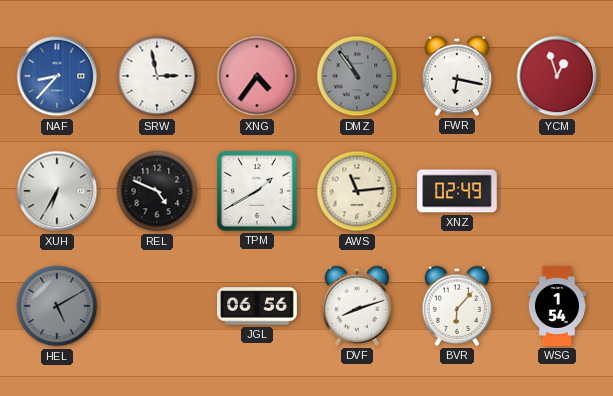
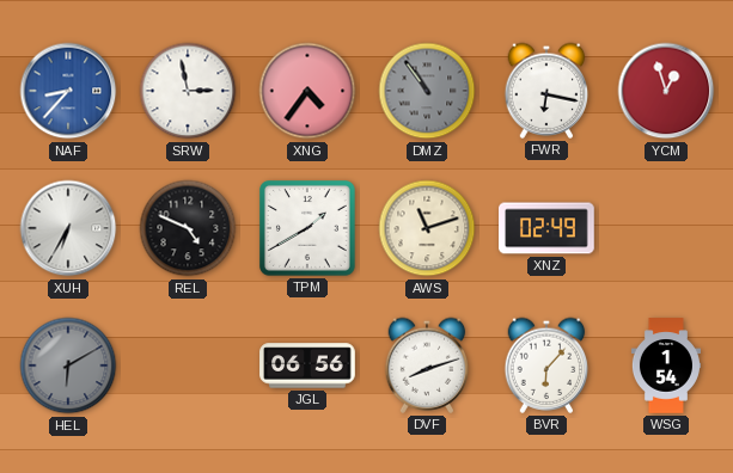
AWS: 11:14 -> 11:12 (427, 228)
HEL: 5:10 -> 6:10 (68, 365)
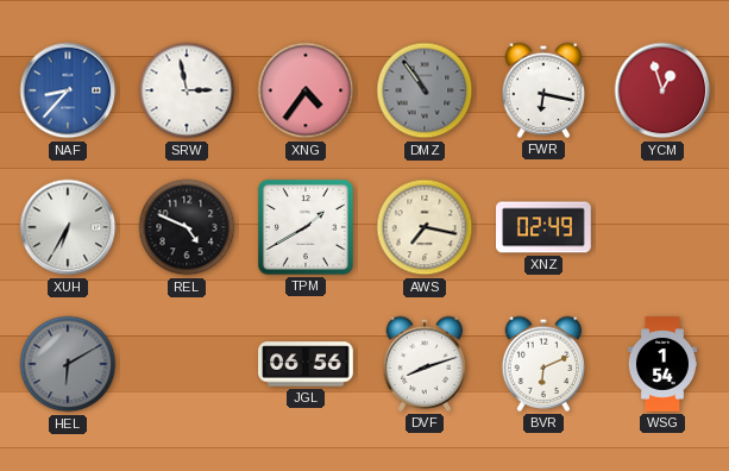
AWS: 11:12 -> 7:17 (425, 227)
BVR: 6:07 -> 6:11 (543, 364)
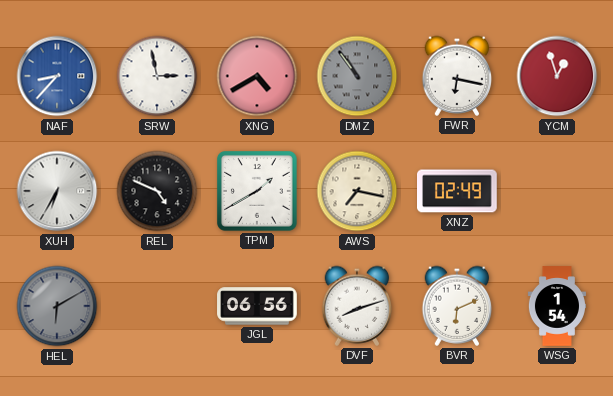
XNG: 4:36 -> 4:40 (257, 76)
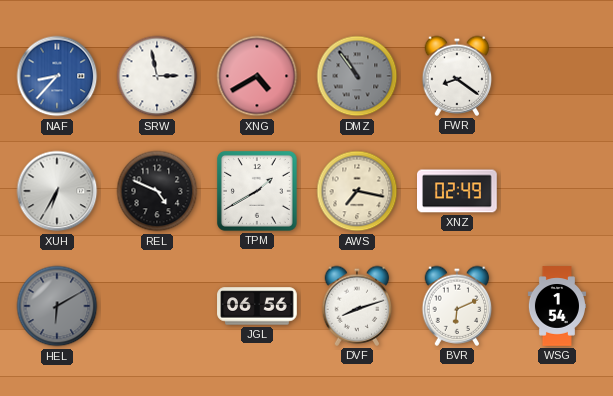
FWR: 6:17 -> 8:21 (457, 76)
YCM: 12:57 -> none (557, 76)
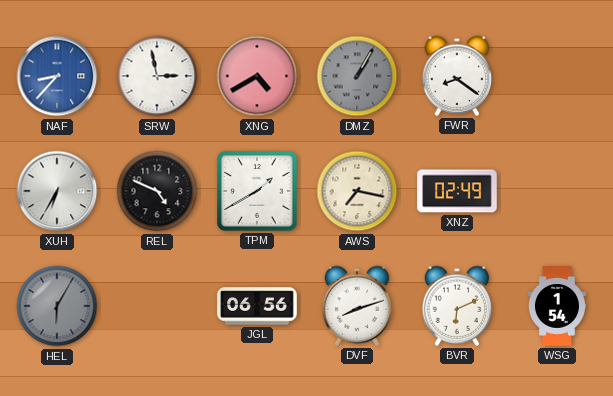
DMZ: 10:54 -> 1:05 (357, 76)
HEL: 6:10 -> 6:05 (57, 306)
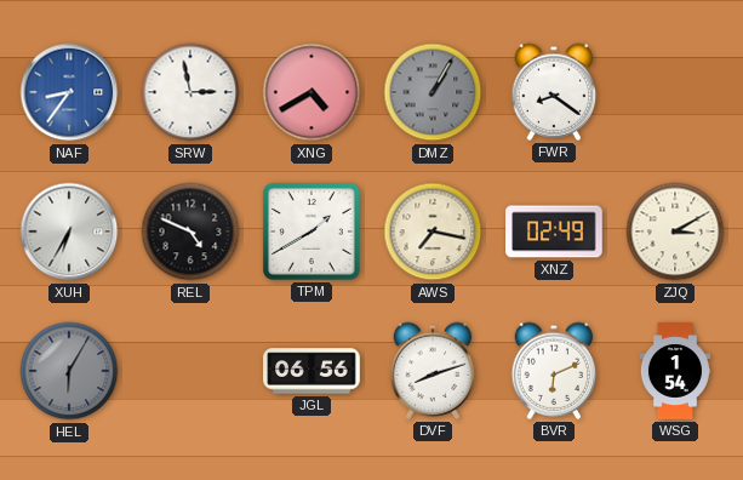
NAF: 8:37 -> 8:36 (69, 92)
ZJQ: none -> 3:10 (675, 232)
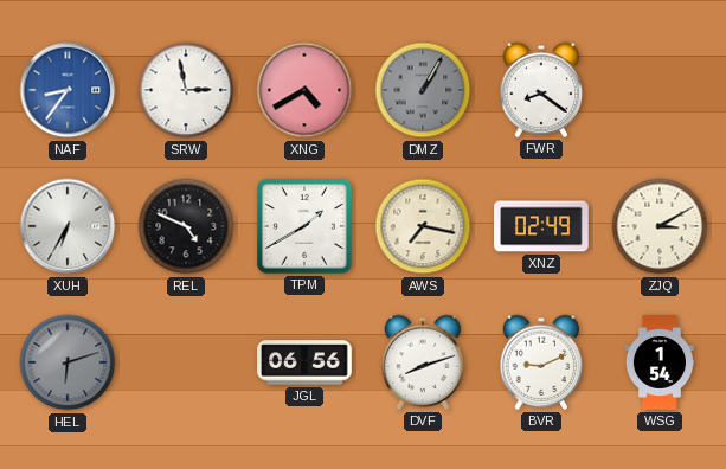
HEL: 6:05 -> 6:12 (68, 362)
BVR: 6:11 -> 9:11 (541, 362)
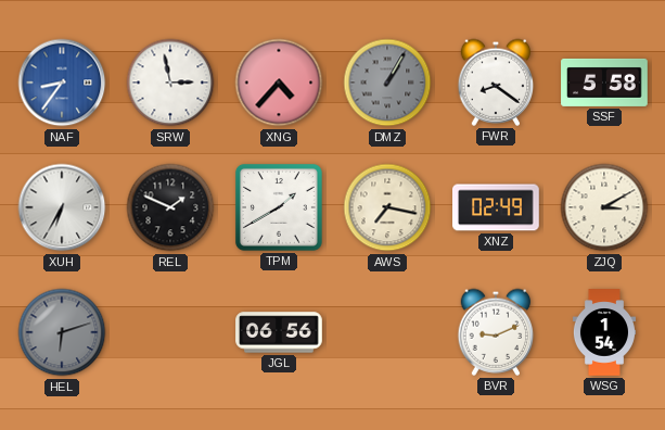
XNG: 4:40 -> 4:37 (279, 83)
SSF: none -> 5:58 (604, 83)
REL: 4:49 -> 1:49 (170, 207)
DVF: 8:12 -> none (423, 362)
